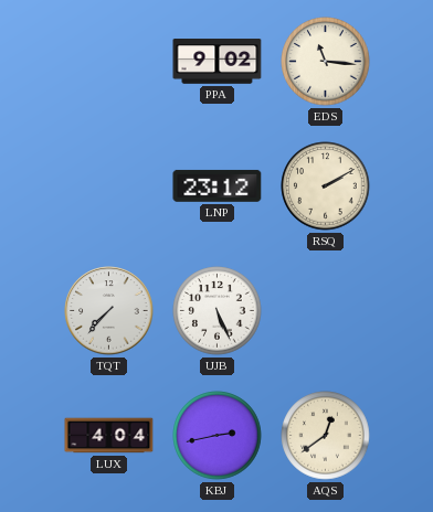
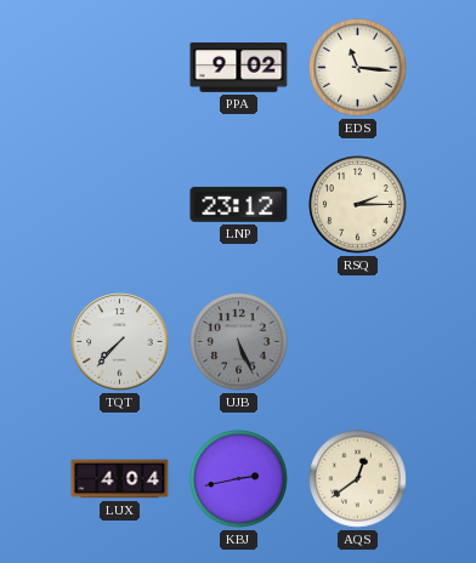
RSQ: 2:10 -> 2:15 (358, 205)
UJB dial: white -> grey (239, 342)
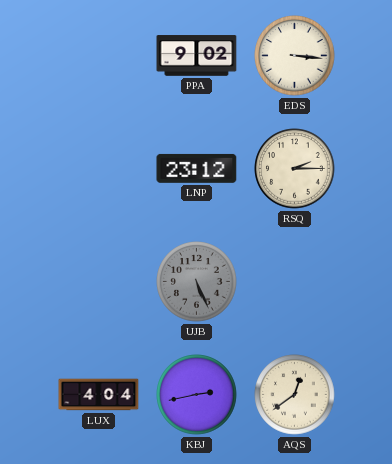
EDS: 11:16 -> 3:16 (295, 56)
TQT: 7:37 -> none (120, 342)
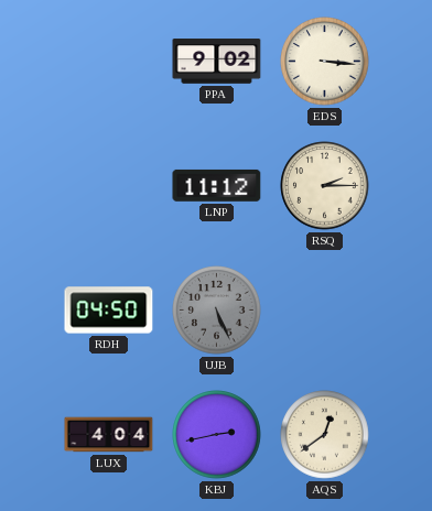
LNP: 23:12 -> 11:12 (217, 185)
RDH: none -> 04:50 (109, 311)
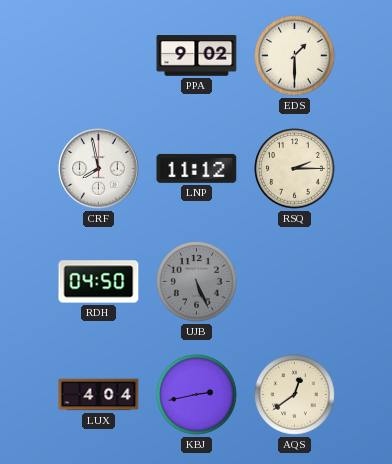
EDS: 3:16 -> 1:30 (295, 56)
CRF: none -> 7:58 (99, 169)
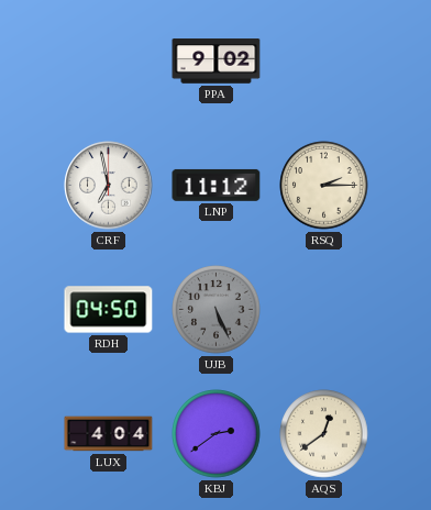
EDS: 1:30 -> none (295, 56)
CRF: 7:58 -> 6:58 (109, 186)
KBJ: 2:43 -> 2:39 (217, 434)
